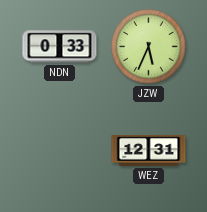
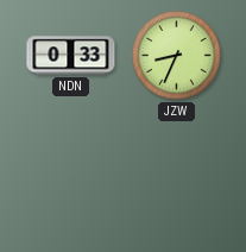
JZW: 5:34 -> 8:34 (177, 56)
WEZ: 12:31 -> none (149, 151)
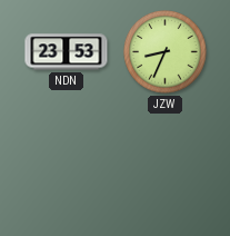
NDN: 0:33 -> 23:53 (67, 52)
